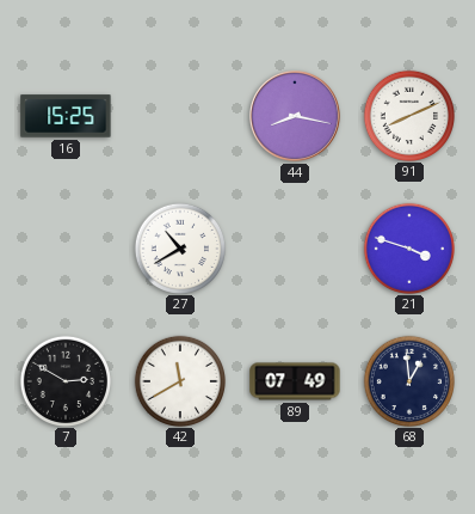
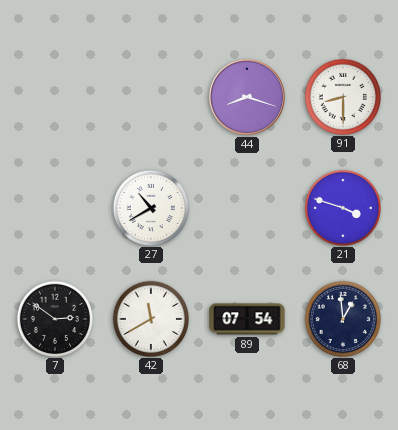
16: 15:25 -> none (66, 116)
44: 8:17 -> 8:18 (247, 97)
91: 8:11 -> 8:30 (342, 96)
7: 2:50 -> 2:51 (54, 318)
89: 07:49 -> 07:54 (247, 319)
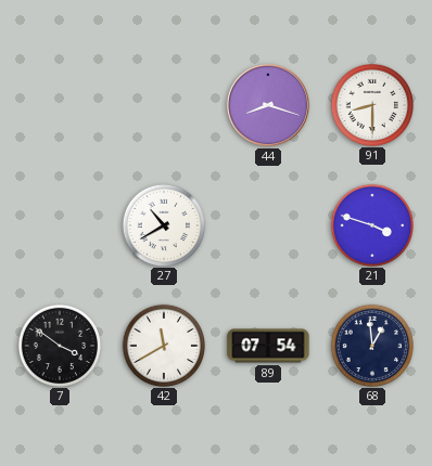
7: 2:51 -> 3:51 (59, 345)
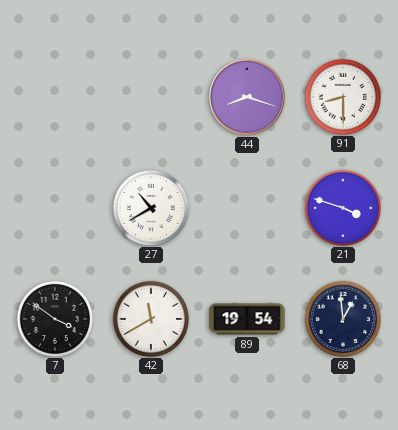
89: 07:54 -> 19:54 (247, 319)
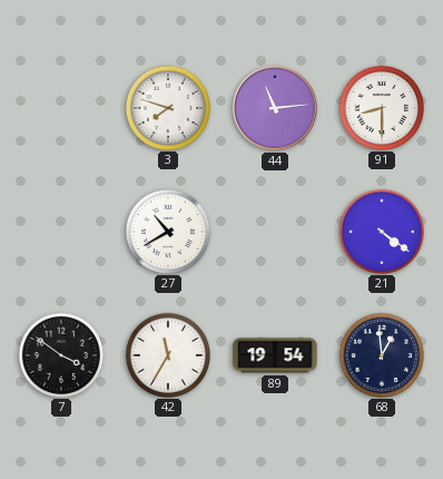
3: none -> 7:48 (167, 107)
44: 8:18 -> 11:14 (275, 108)
21: 3:48 -> 4:21 (381, 231)
42: 11:40 -> 11:35 (167, 354)
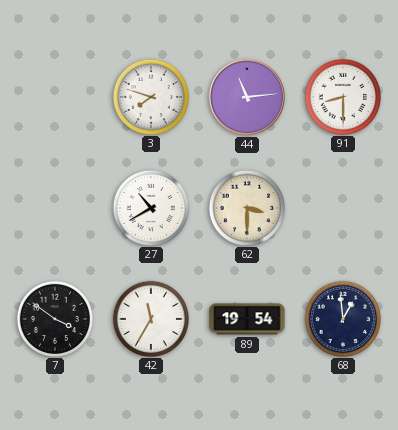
62: none -> 3:30 (246, 207)
21: 4:21 -> none (381, 231)
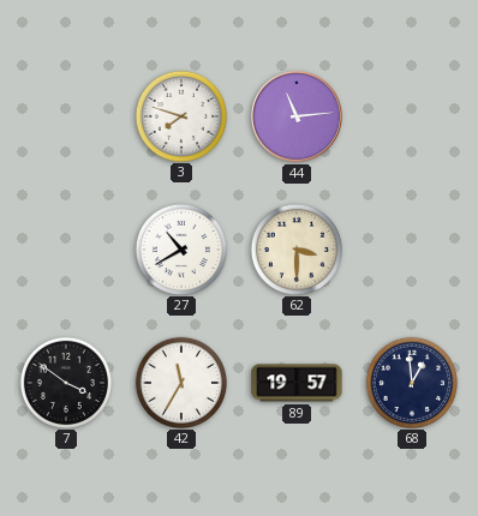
91: 8:30 -> none (342, 96)
89: 19:54 -> 19:57 (297, 383)
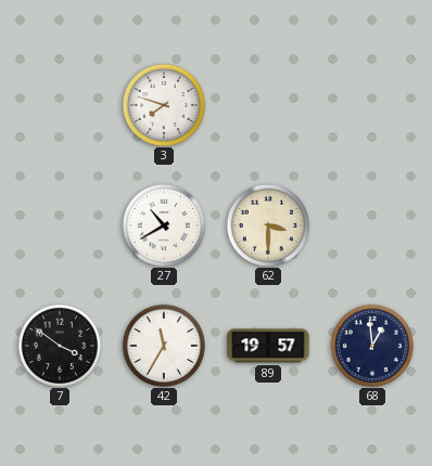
44: 11:14 -> none (297, 116)
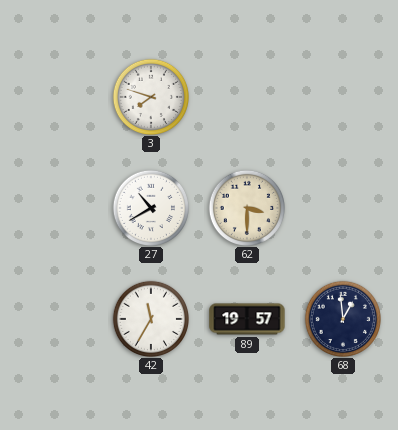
7: 3:51 -> none (59, 345)
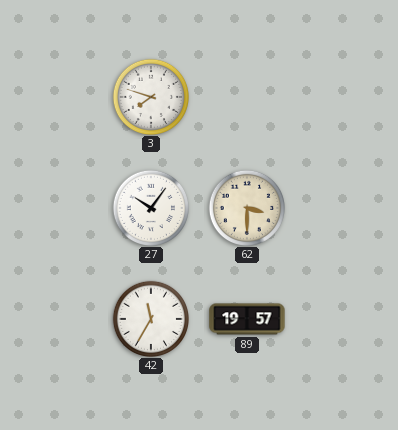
27: 10:40 -> 10:06 (150, 207)
68: 12:59 -> none (342, 318)
